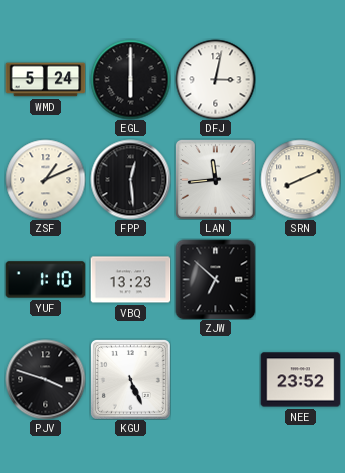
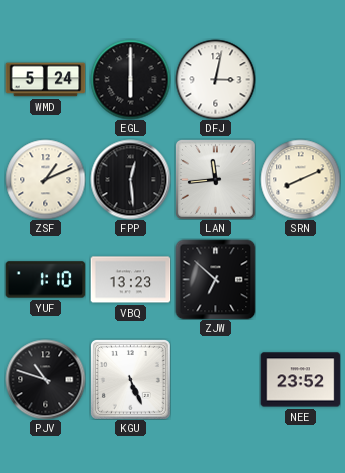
PJV: 3:48 -> 10:48 (45, 379)
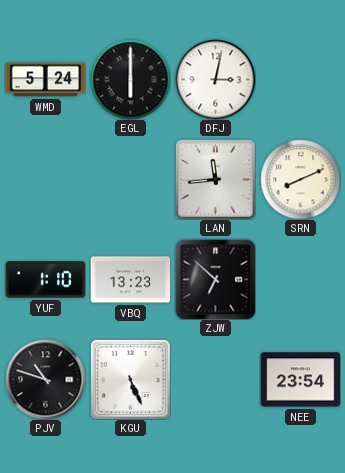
ZSF: 1:11 -> none (45, 179)
FPP: 12:29 -> none (130, 179)
NEE: 23:52 -> 23:54 (300, 380)
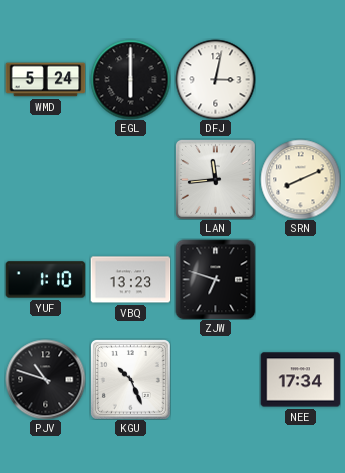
ZJW: 6:52 -> 6:48 (215, 279)
KGU: 5:26 -> 10:26 (131, 380)
NEE: 23:54 -> 17:34 (300, 380)
